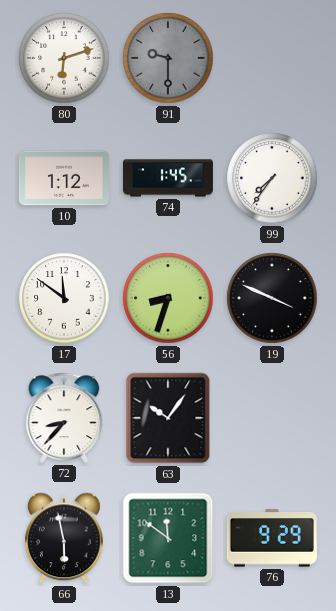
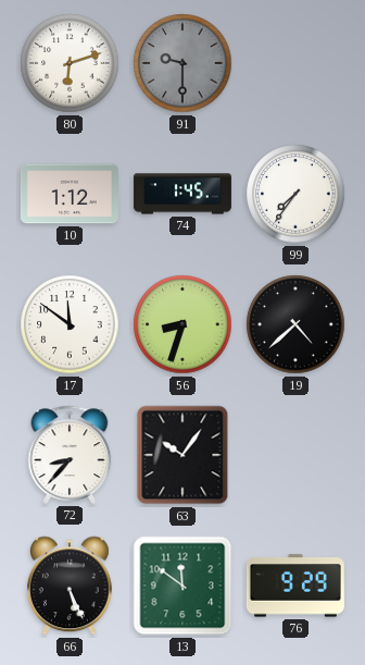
19: 3:49 -> 4:38 (295, 324)
66: 5:58 -> 5:26 (70, 586)
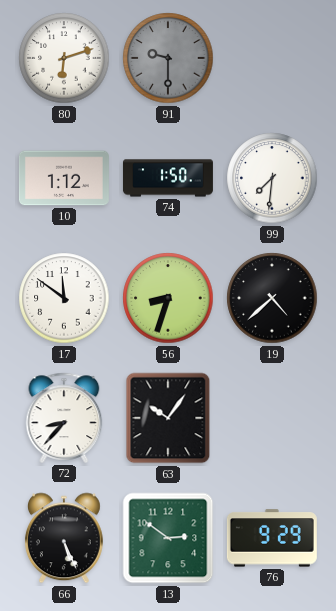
74: 1:45 -> 1:50 (168, 178)
99: 7:36 -> 7:31 (272, 178)
13: 11:51 -> 2:51 (168, 538)
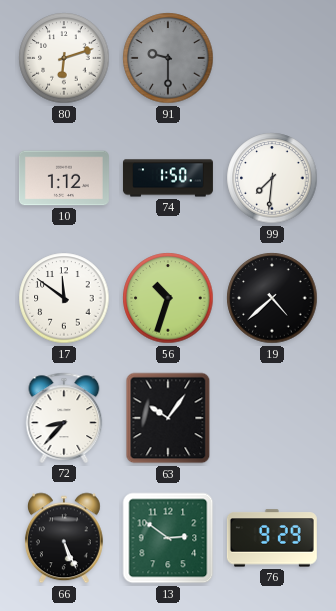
56: 8:33 -> 10:33 (168, 298)
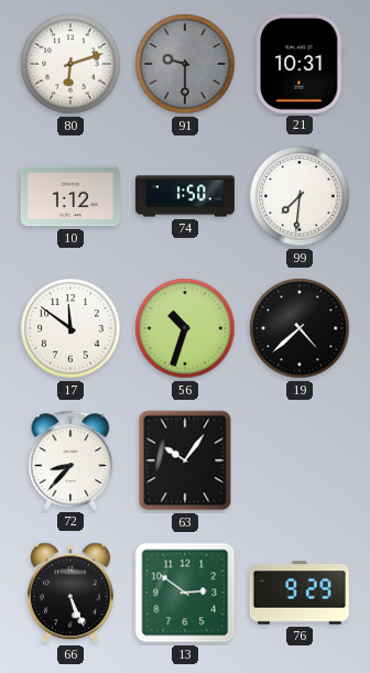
21: none -> 10:31 (300, 64)
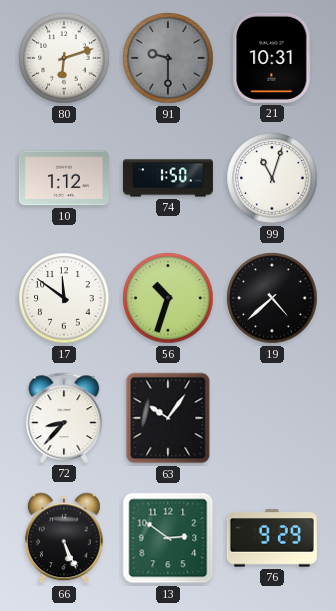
99: 7:31 -> 11:03 (272, 178)
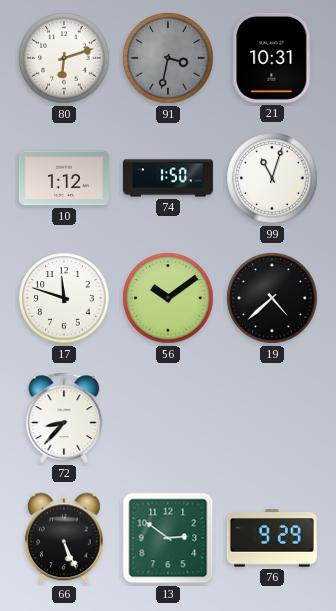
91: 9:30 -> 3:32 (168, 58)
17: 11:51 -> 11:48 (64, 298)
56: 10:33 -> 10:09 (168, 298)
63: 10:06 -> none (168, 418)
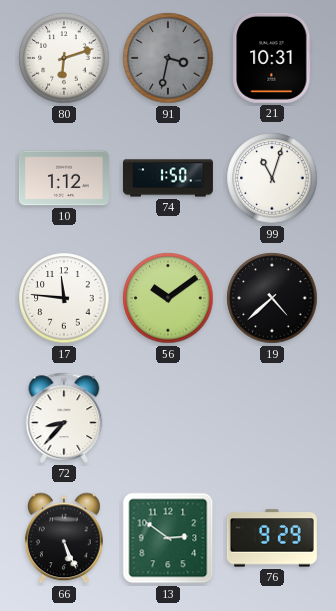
17: 11:48 -> 11:46 (64, 298)
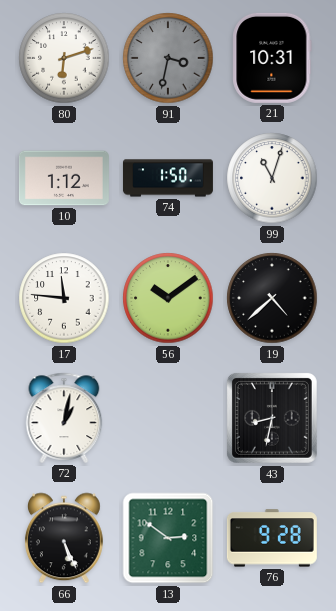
72: 8:37 -> 1:02 (64, 418)
43: none -> 8:32 (272, 418)
76: 9:29 -> 9:28 (272, 538)
